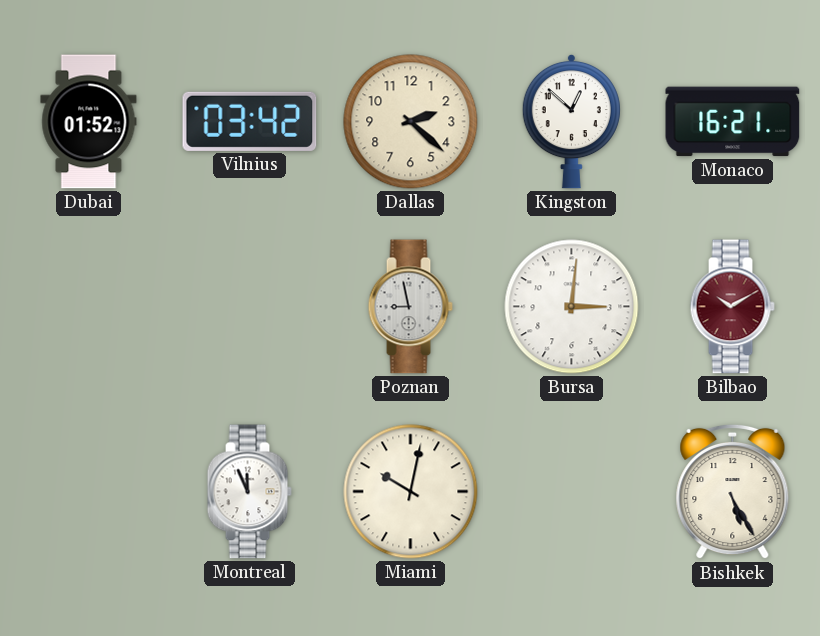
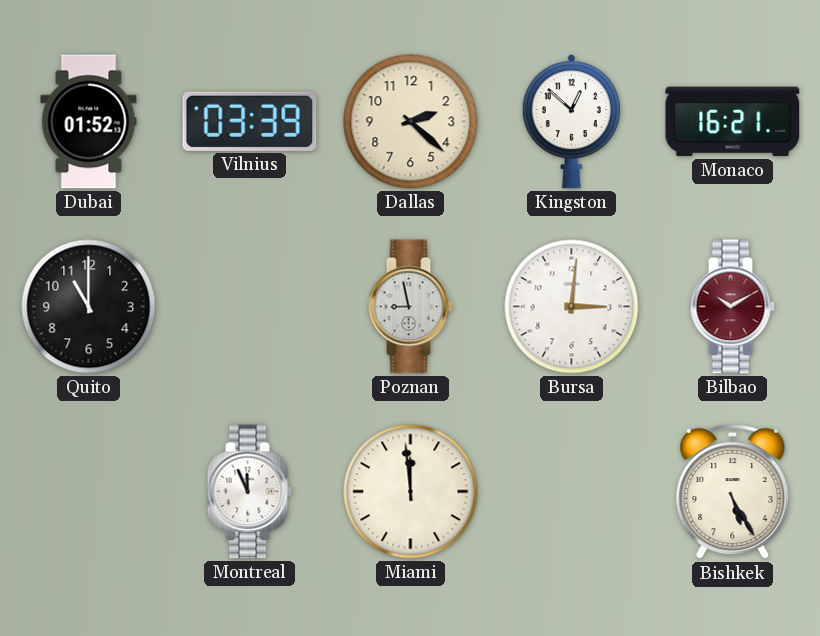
Vilnius: 03:42 -> 03:39 (250, 121)
Quito: none -> 11:00 (89, 307)
Miami: 10:02 -> 11:59 (411, 492)
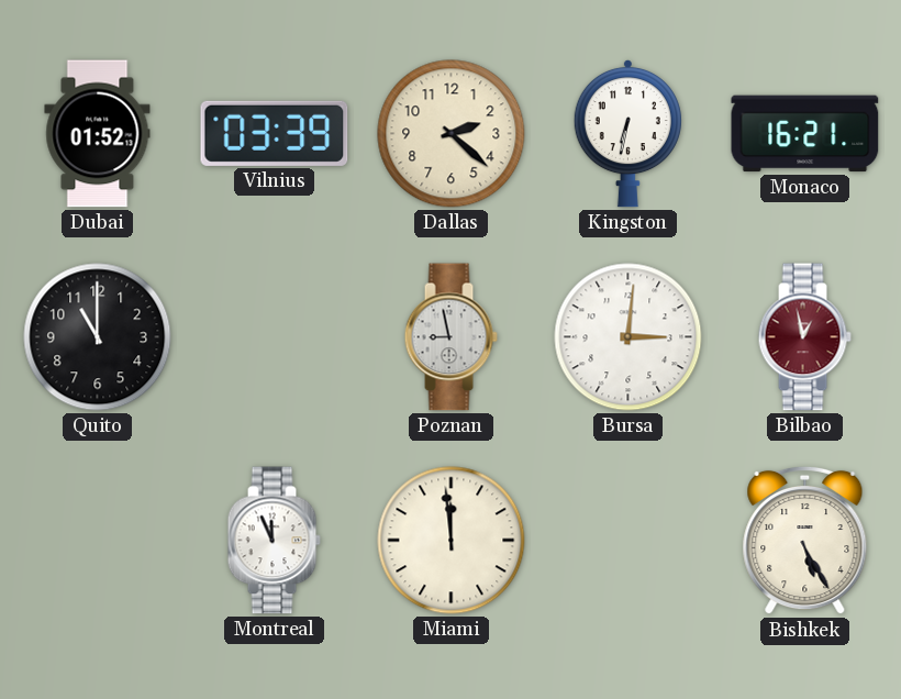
Kingston: 12:52 -> 6:32 (627, 133)
Bilbao: 10:10 -> 12:58 (804, 337)
